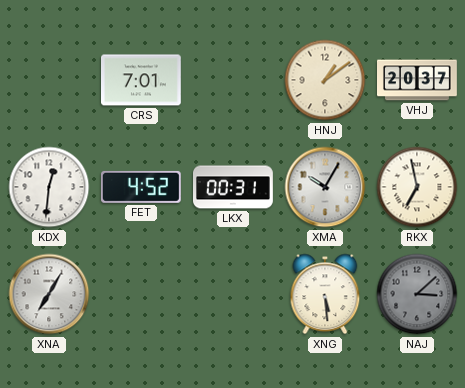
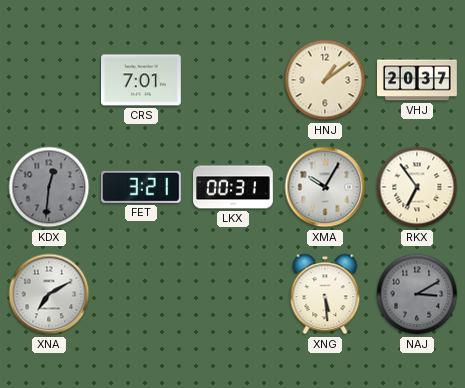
KDX dial: white -> grey (49, 187)
FET: 4:52 -> 3:21 (141, 187)
RKX: 6:58 -> 6:54 (417, 187)
XNA: 7:05 -> 7:10 (49, 294)
NAJ: 3:08 -> 3:10 (417, 294)
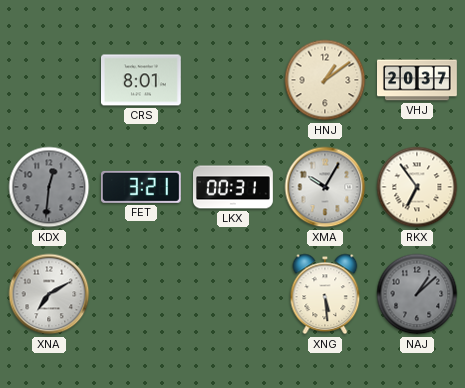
CRS: 7:01 -> 8:01 (142, 80)
NAJ: 3:10 -> 1:08 (417, 294)
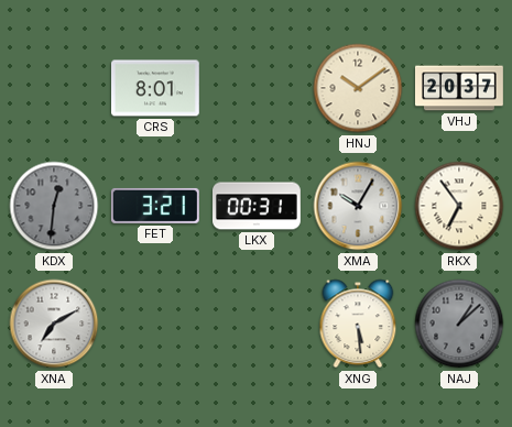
HNJ: 1:09 -> 10:09 (358, 88)
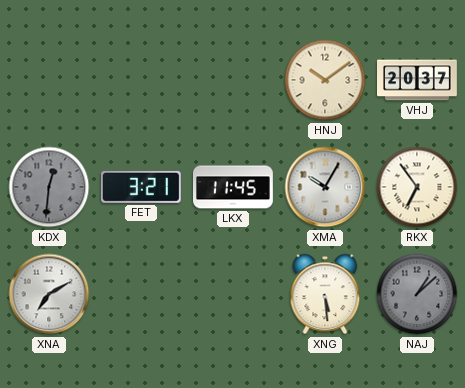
CRS: 8:01 -> none (156, 88)
LKX: 00:31 -> 11:45 (234, 187)
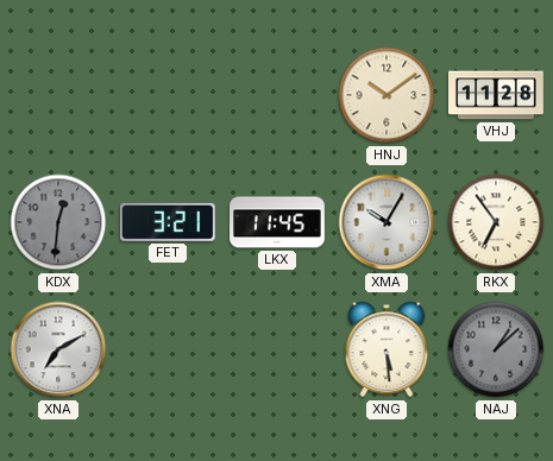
VHJ: 20:37 -> 11:28 (496, 95)
